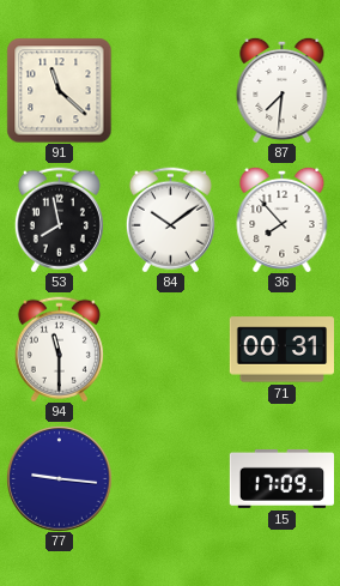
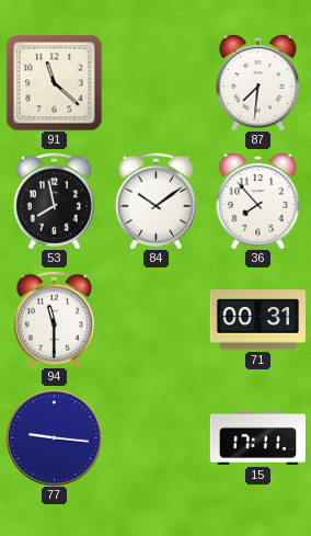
15: 17:09 -> 17:11 (257, 437)
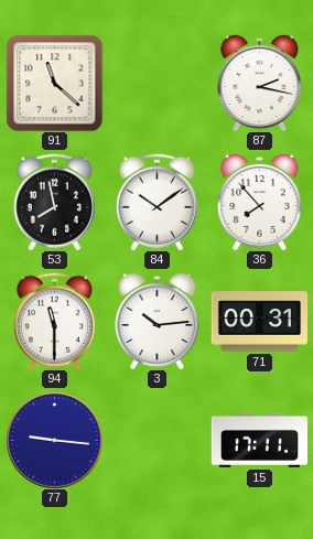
87: 7:31 -> 2:17 (260, 83)
3: none -> 10:14 (158, 321)
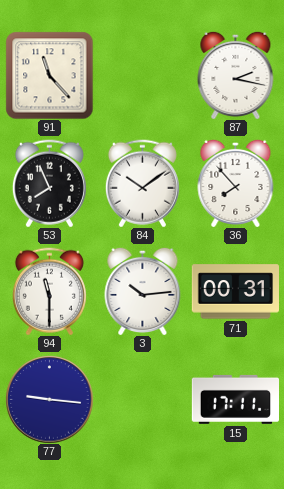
91: 11:22 -> 11:23 (49, 75)
53: 7:58 -> 7:56 (49, 183)
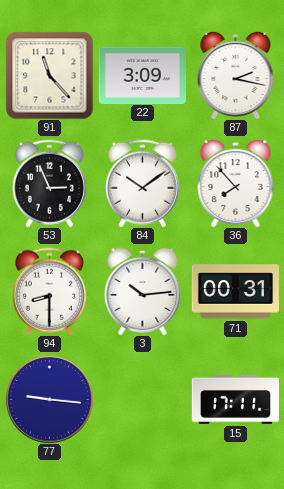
22: none -> 3:09 (142, 75)
53: 7:56 -> 2:56 (49, 183)
94: 11:30 -> 8:30 (49, 291)
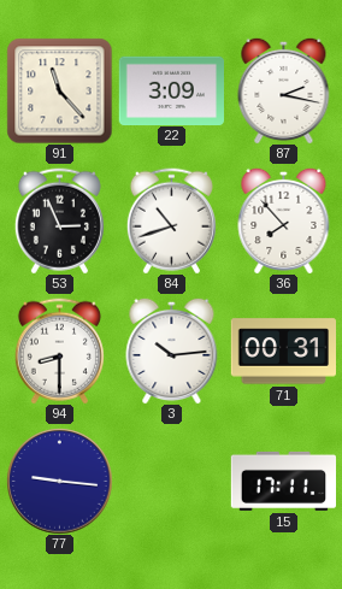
84: 10:09 -> 10:42 (171, 220)
